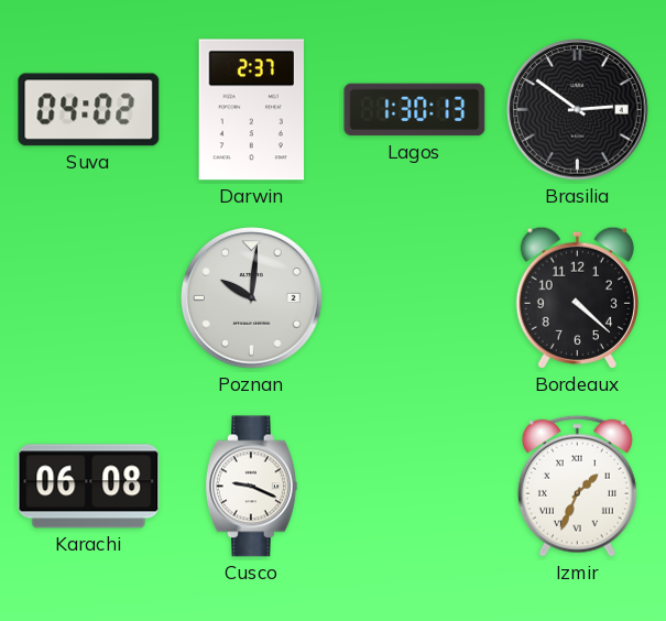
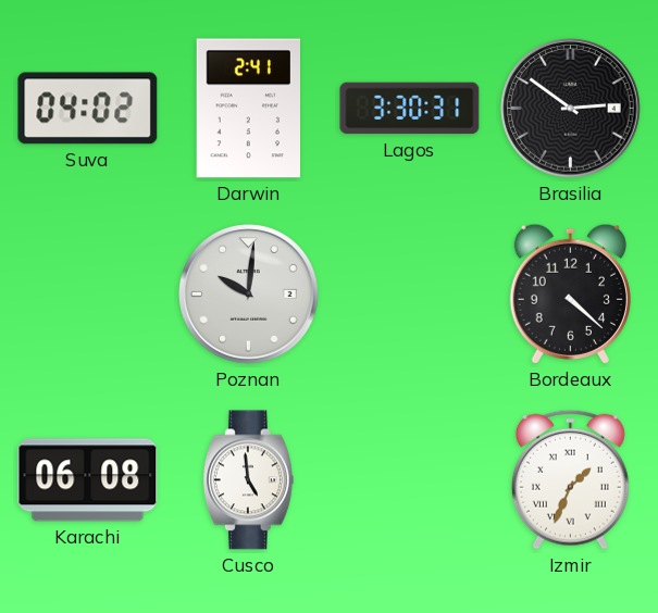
Darwin: 2:37 -> 2:41 (249, 109)
Lagos: 1:30 -> 3:30 (410, 109)
Cusco: 9:19 -> 4:59 (248, 480)
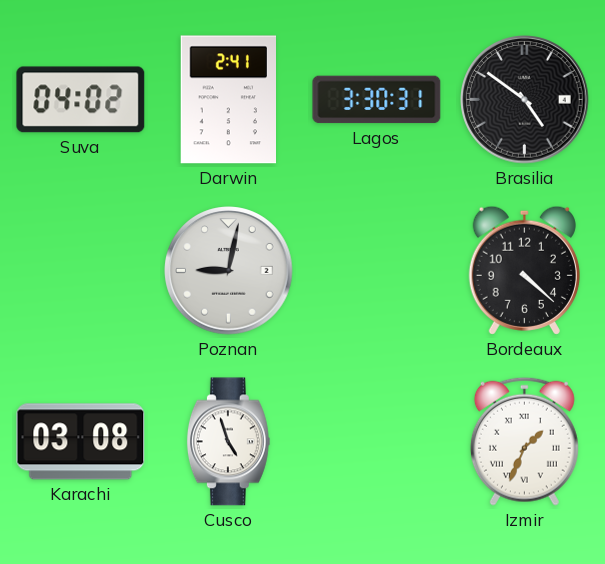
Brasilia: 2:51 -> 4:51 (525, 100)
Poznan: 10:01 -> 9:02 (229, 271)
Karachi: 06:08 -> 03:08 (81, 442)
Cusco: 4:59 -> 4:57 (228, 442)
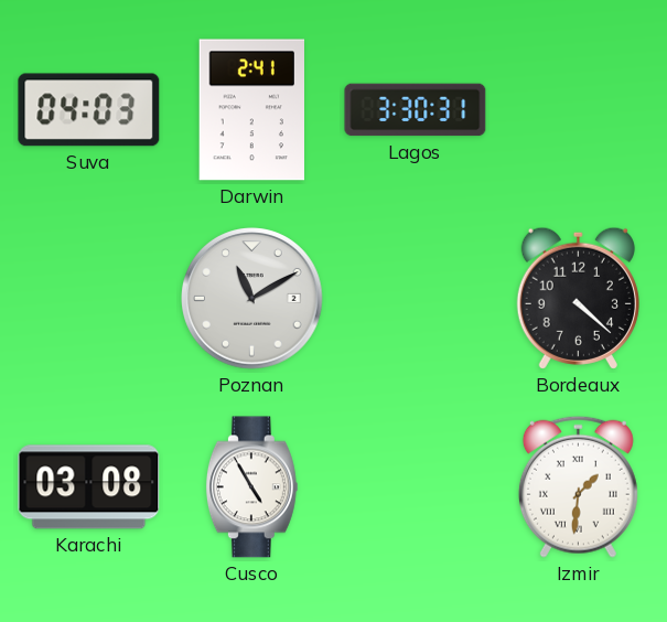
Suva: 04:02 -> 04:03 (89, 110)
Brasilia: 4:51 -> none (525, 100)
Poznan: 9:02 -> 11:10 (252, 299)
Cusco: 4:57 -> 4:55 (251, 487)
Izmir: 1:34 -> 1:31 (578, 486)
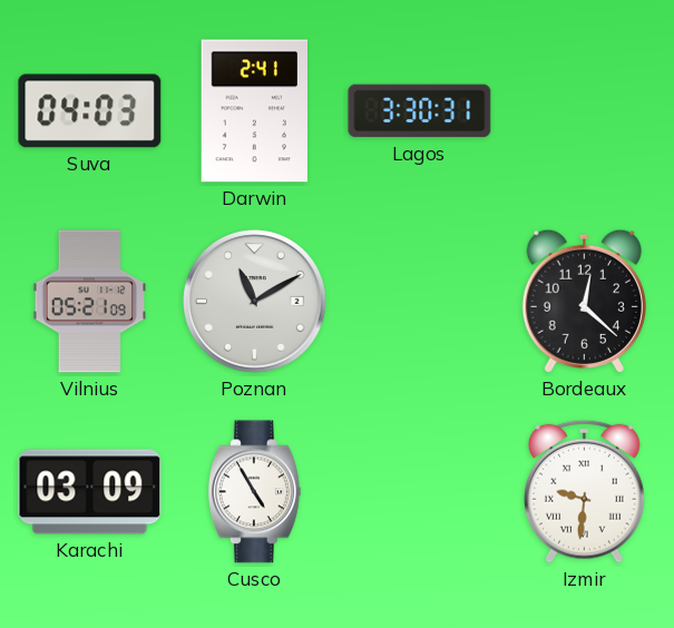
Vilnius: none -> 05:21 (89, 302)
Bordeaux: 4:22 -> 12:22 (584, 301)
Karachi: 03:08 -> 03:09 (90, 492)
Izmir: 1:31 -> 9:31 (584, 491)
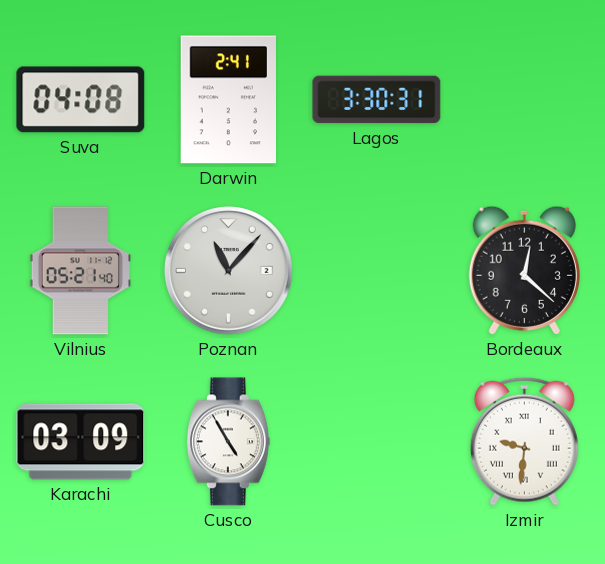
Suva: 04:03 -> 04:08 (81, 100)
Vilnius: 05:21:09 -> 05:21:40 (80, 271)
Poznan: 11:10 -> 11:07 (229, 271)
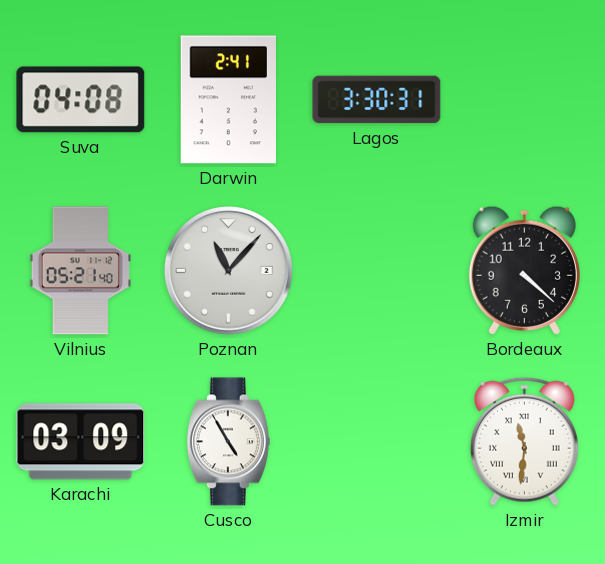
Bordeaux: 12:22 -> 4:22 (524, 270)
Izmir: 9:31 -> 11:31 (524, 441)
